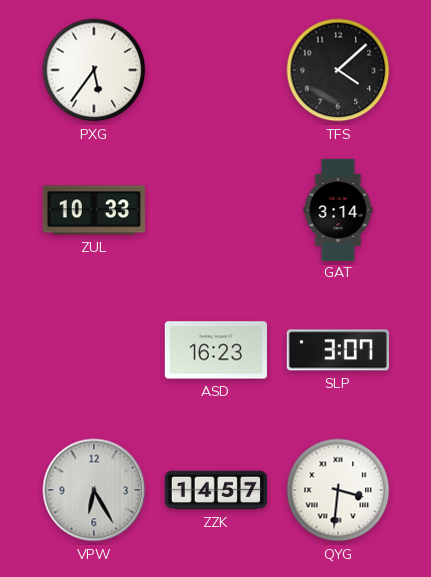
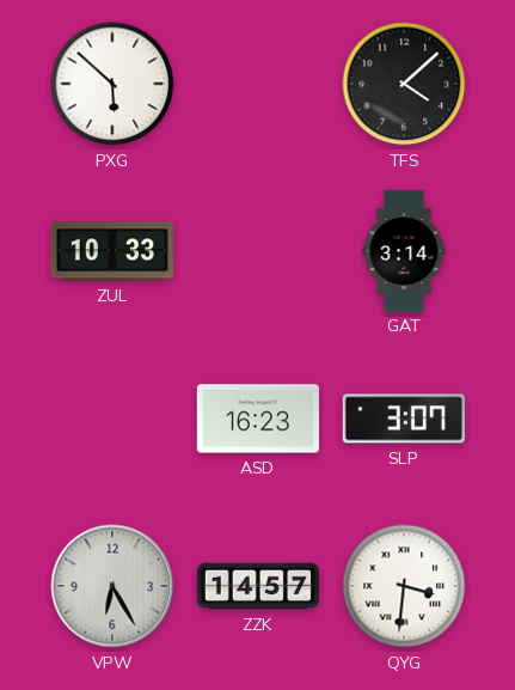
PXG: 5:36 -> 5:52 (112, 84)
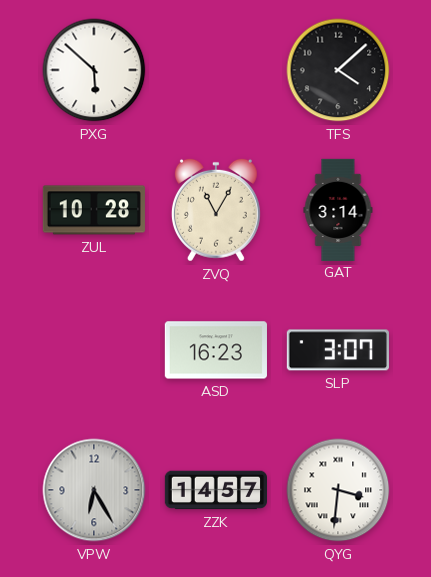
ZUL: 10:33 -> 10:28 (94, 210)
ZVQ: none -> 11:05 (216, 210)
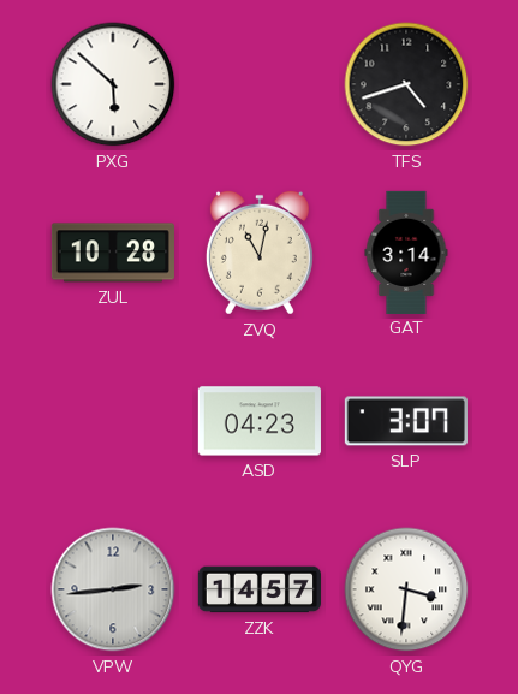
TFS: 4:08 -> 4:42 (406, 84)
ZVQ: 11:05 -> 11:02 (260, 253)
ASD: 16:23 -> 04:23 (260, 421)
VPW: 6:25 -> 2:44 (113, 589)
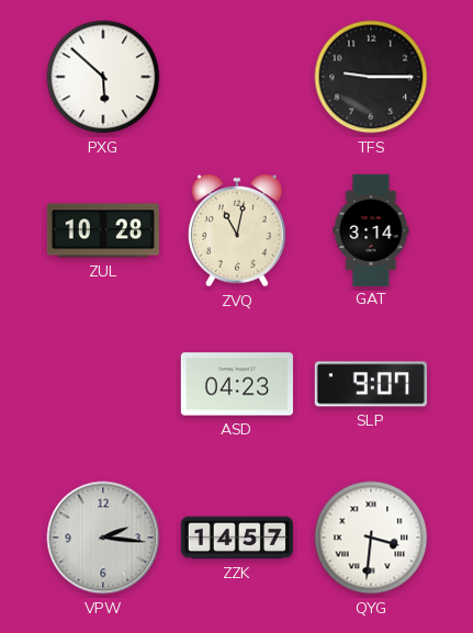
TFS: 4:42 -> 9:15 (371, 77)
SLP: 3:07 -> 9:07 (371, 384)
VPW: 2:44 -> 2:16 (103, 538)
